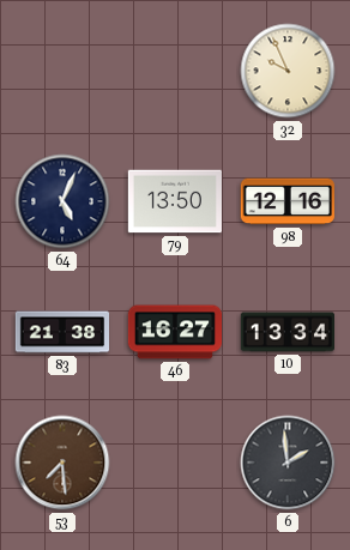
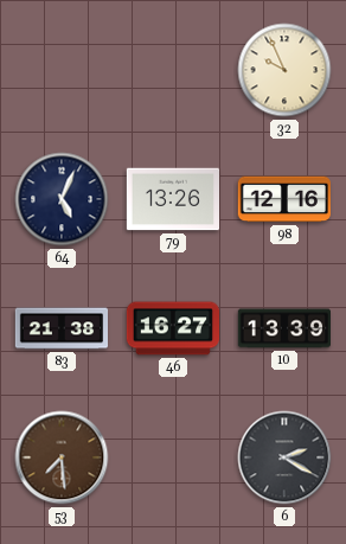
79: 13:50 -> 13:26 (172, 199)
10: 13:34 -> 13:39 (283, 328)
6: 1:59 -> 2:20 (284, 457)
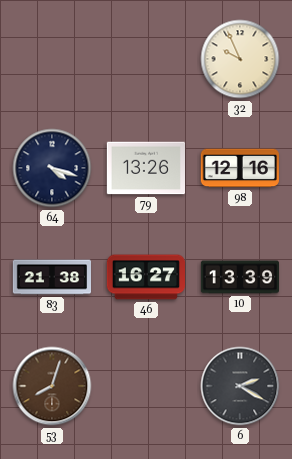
64: 5:04 -> 4:18 (52, 168)
53: 7:29 -> 8:03 (52, 386)
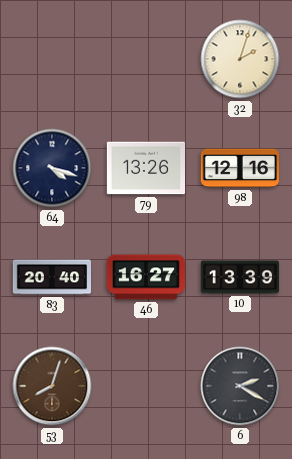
32: 9:56 -> 2:03 (240, 59)
83: 21:38 -> 20:40 (51, 277)
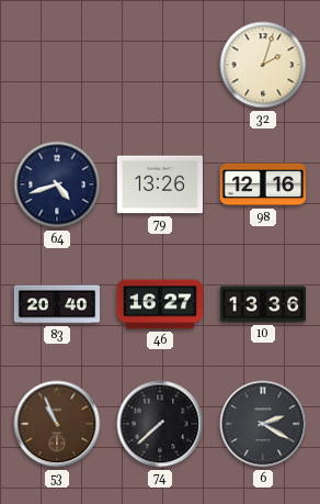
64: 4:18 -> 4:42 (57, 184)
10: 13:39 -> 13:36 (262, 304)
53: 8:03 -> 10:56 (57, 424)
74: none -> 7:38 (160, 424)
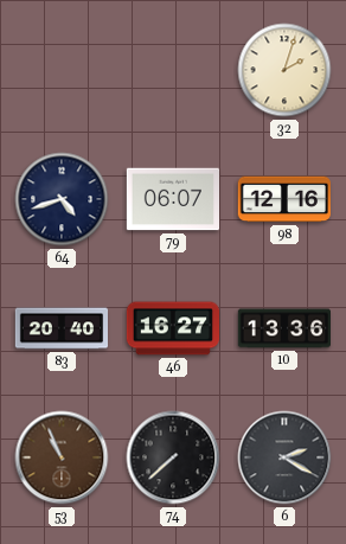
79: 13:26 -> 06:07 (172, 199)
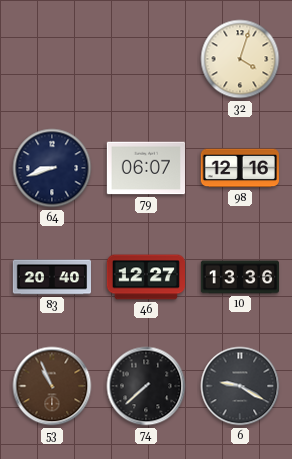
32: 2:03 -> 4:03 (240, 59)
64: 4:42 -> 8:42 (52, 168)
46: 16:27 -> 12:27 (145, 277)
6: 2:20 -> 9:20 (240, 386)
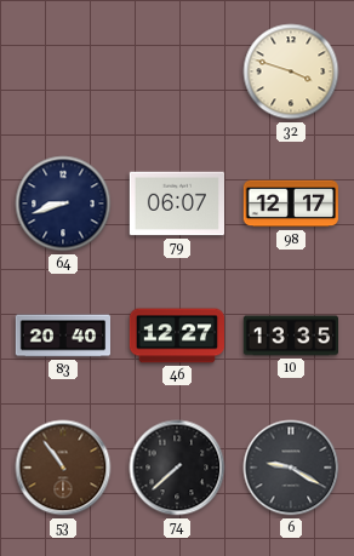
32: 4:03 -> 3:48 (291, 71)
98: 12:16 -> 12:17 (290, 204)
10: 13:36 -> 13:35 (290, 336)
53: 10:56 -> 10:54 (63, 468)
